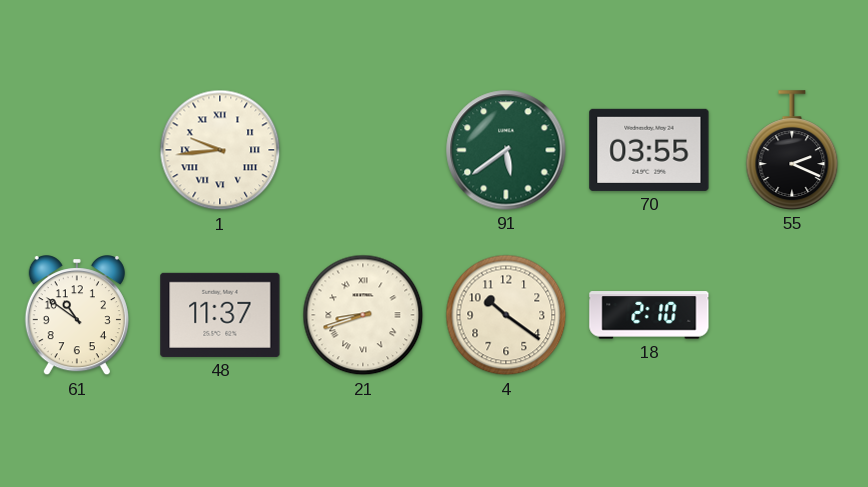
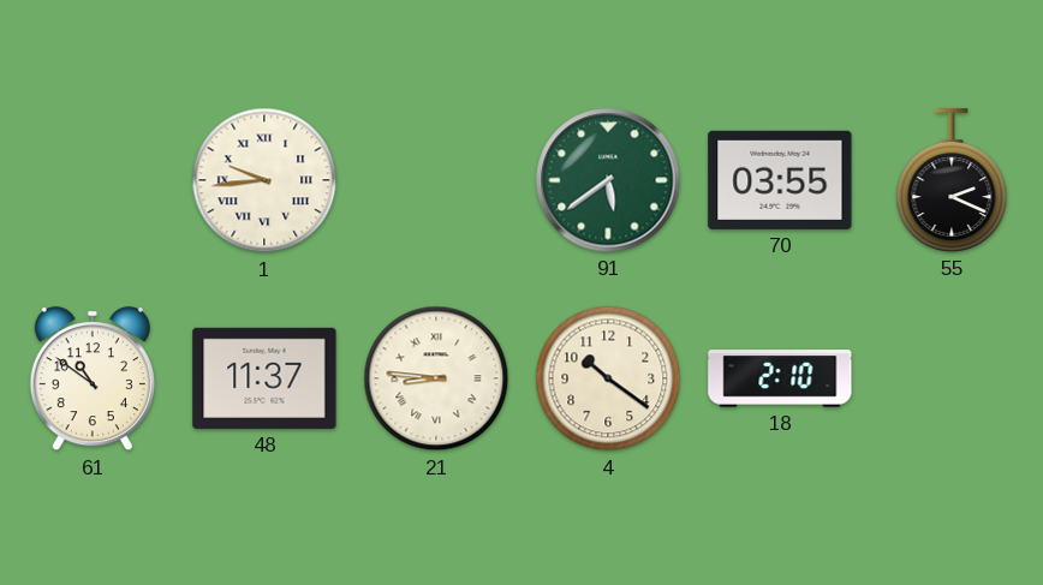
21: 8:42 -> 8:46 (436, 378)
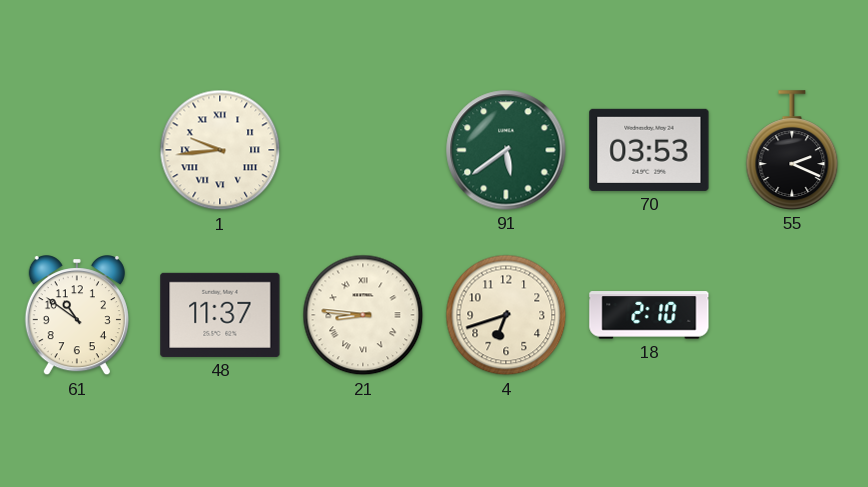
70: 03:55 -> 03:53 (649, 150)
4: 10:21 -> 6:42 (506, 315)
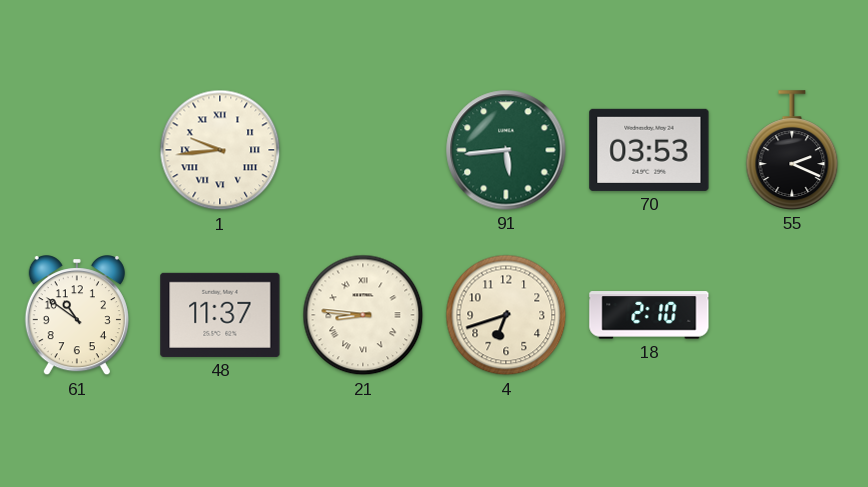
91: 5:39 -> 5:44 (506, 150)
